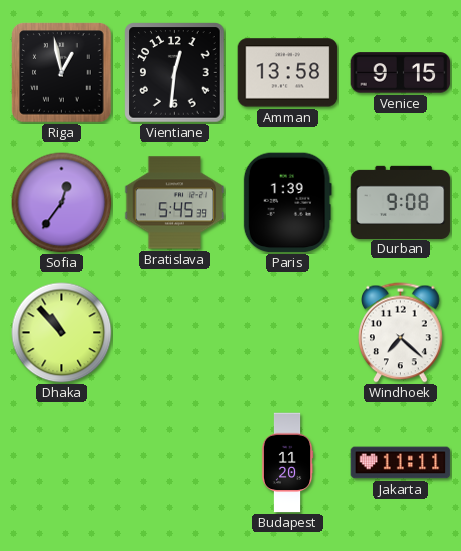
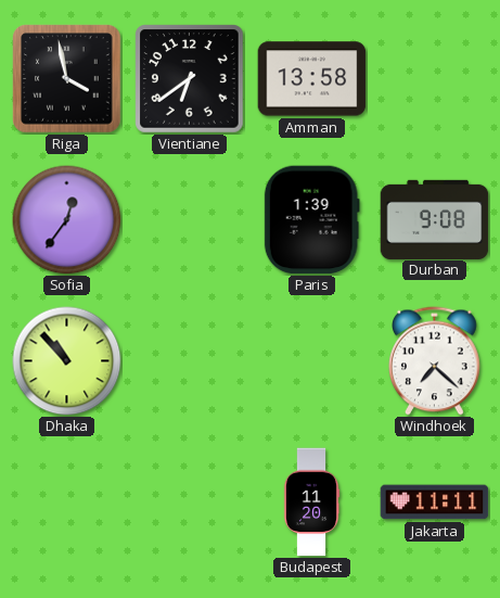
Riga: 12:58 -> 3:58 (67, 79)
Vientiane: 12:31 -> 6:39 (190, 79)
Venice: 9:15 -> none (401, 73)
Bratislava: 5:45 -> none (175, 203)
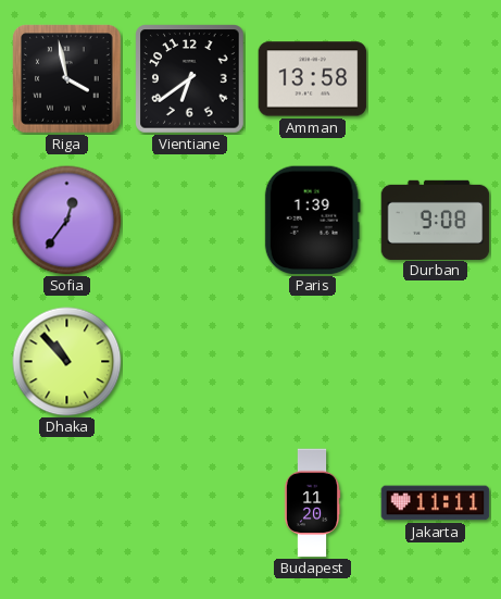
Windhoek: 7:22 -> none (435, 361)
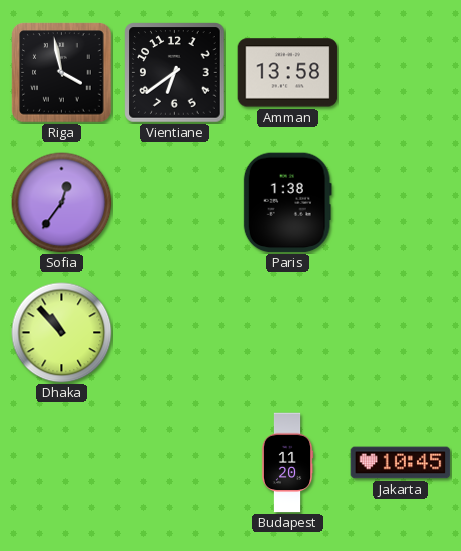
Paris: 1:39 -> 1:38 (287, 203)
Durban: 9:08 -> none (436, 220)
Jakarta: 11:11 -> 10:45 (401, 463)
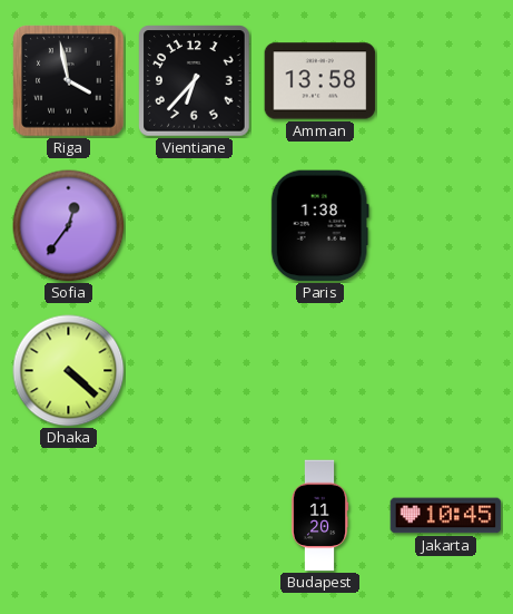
Vientiane: 6:39 -> 6:37 (195, 81)
Dhaka: 10:53 -> 4:22 (69, 371)
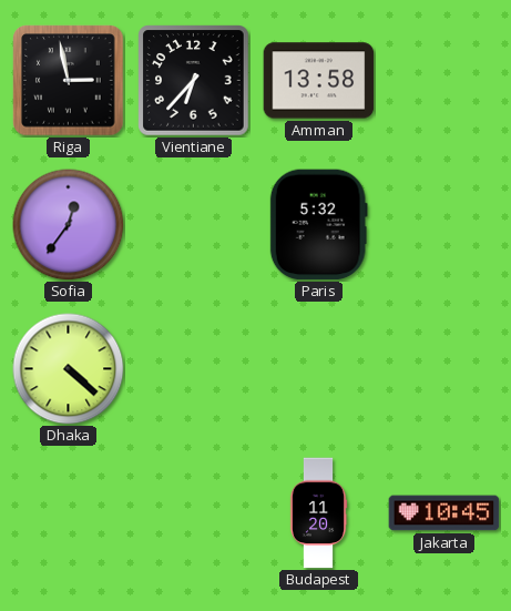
Riga: 3:58 -> 2:58 (69, 81)
Paris: 1:38 -> 5:32 (318, 225)
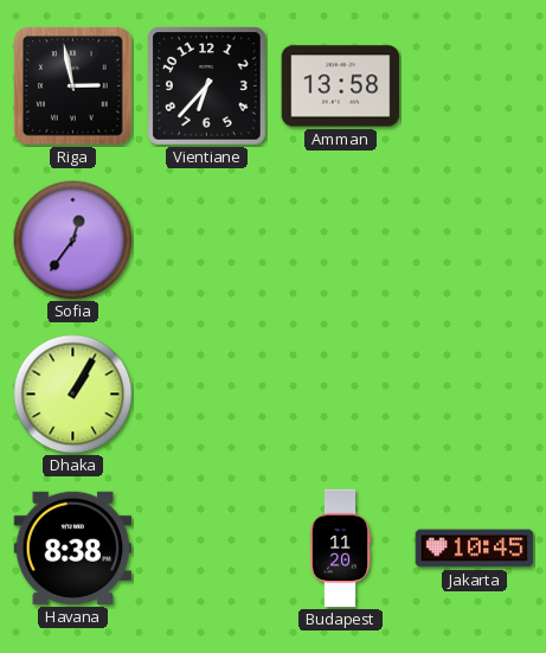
Paris: 5:32 -> none (318, 225)
Dhaka: 4:22 -> 1:05 (73, 395)
Havana: none -> 8:38 (73, 548)
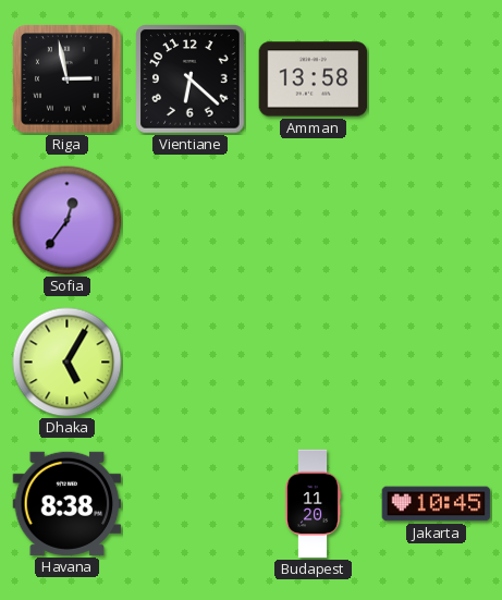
Vientiane: 6:37 -> 6:22 (191, 79)
Dhaka: 1:05 -> 5:05 (68, 363)
